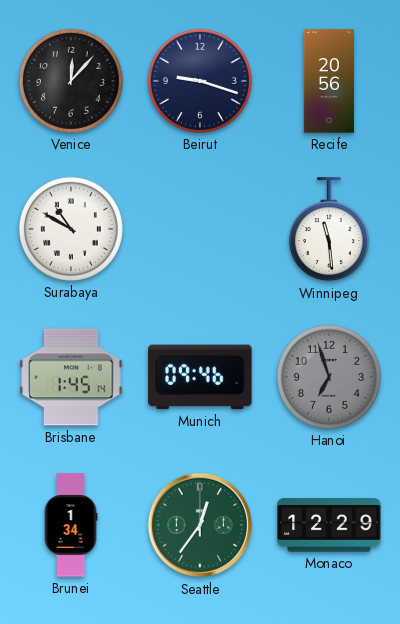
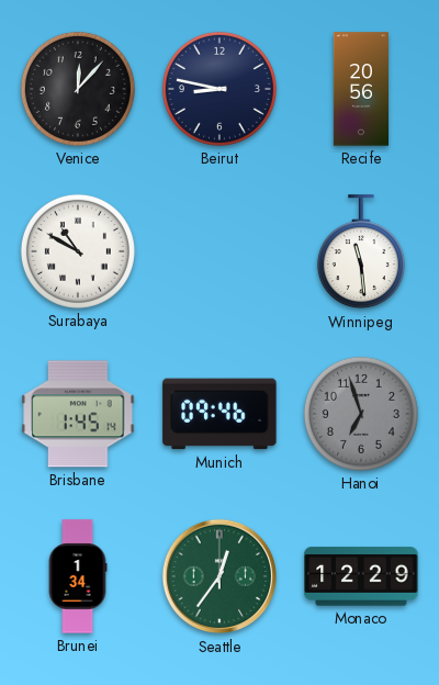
Beirut: 9:18 -> 8:47 (219, 89)
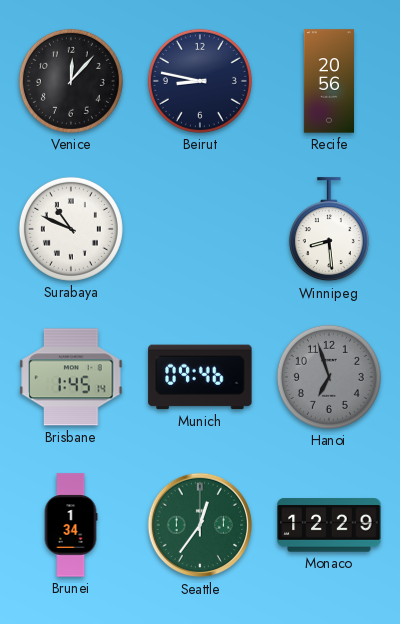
Surabaya: 10:50 -> 10:49 (71, 229)
Winnipeg: 11:29 -> 8:29 (329, 230)
